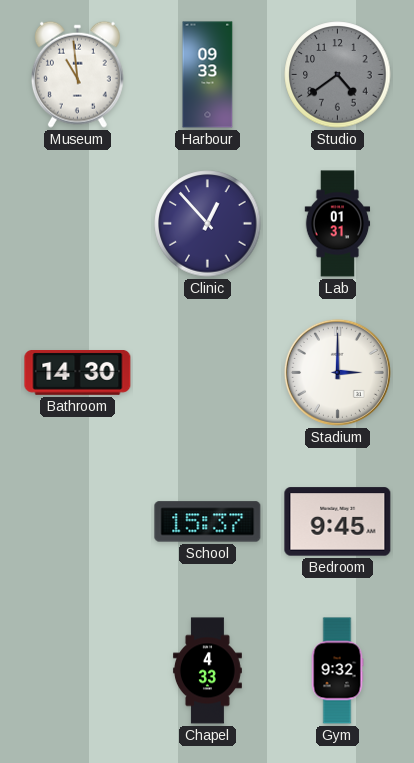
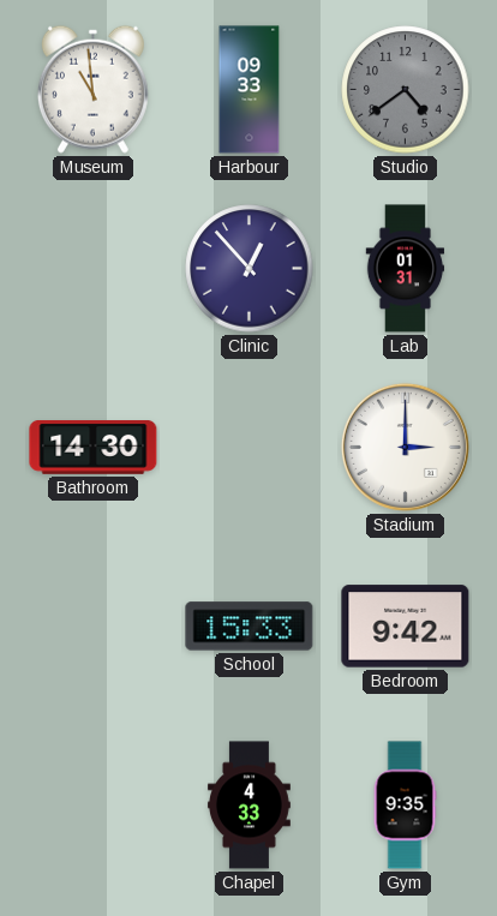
School: 15:37 -> 15:33 (250, 627)
Bedroom: 9:45 -> 9:42 (406, 627)
Gym: 9:32 -> 9:35 (405, 806)
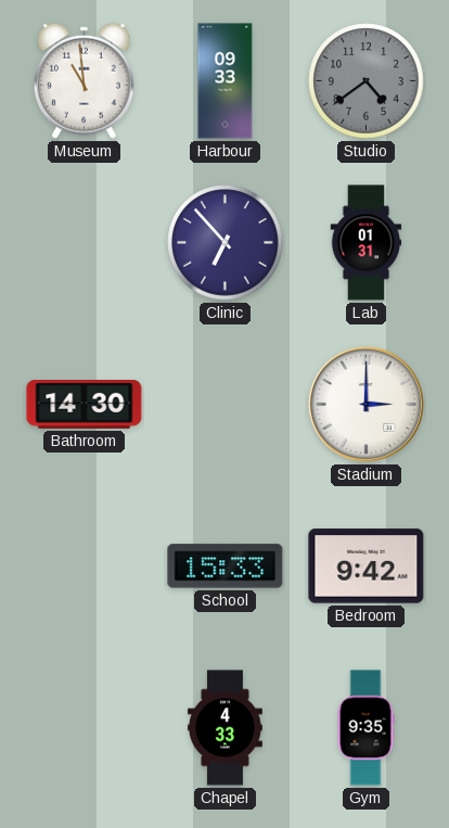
Clinic: 12:53 -> 6:53 (226, 243)
